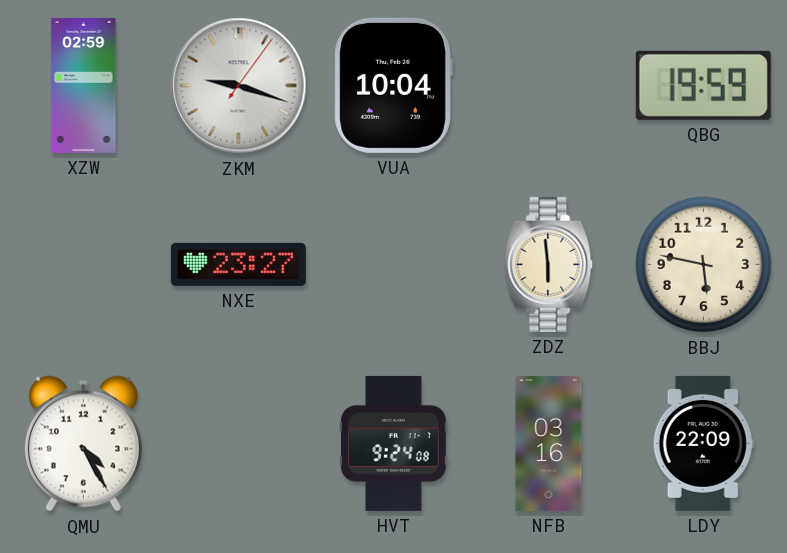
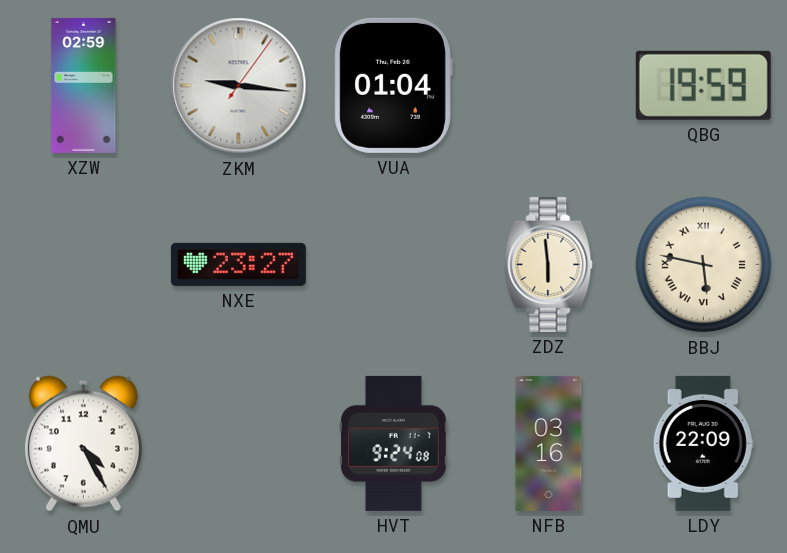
ZKM: 9:18 -> 9:16 (239, 86)
VUA: 10:04 -> 01:04 (393, 85)
BBJ numerals: Arabic -> Roman (704, 265)
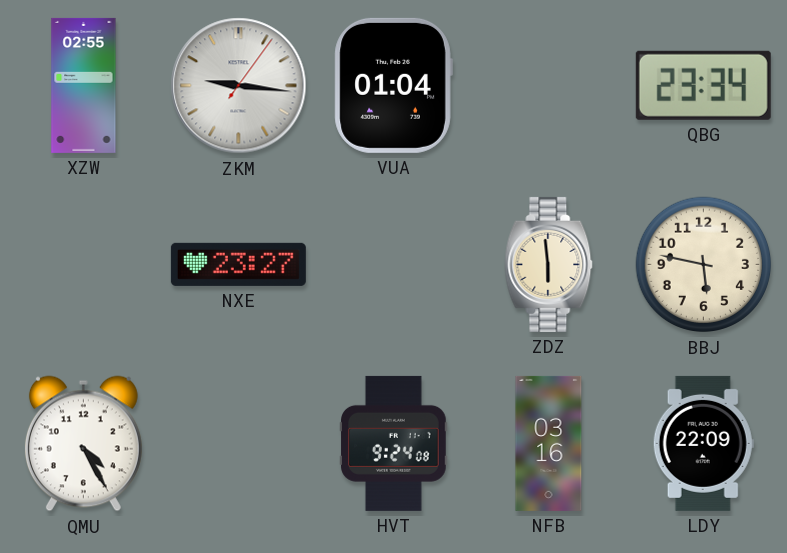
XZW: 02:59 -> 02:55 (84, 85)
QBG: 19:59 -> 23:34 (703, 85)
BBJ numerals: Roman -> Arabic (704, 265)
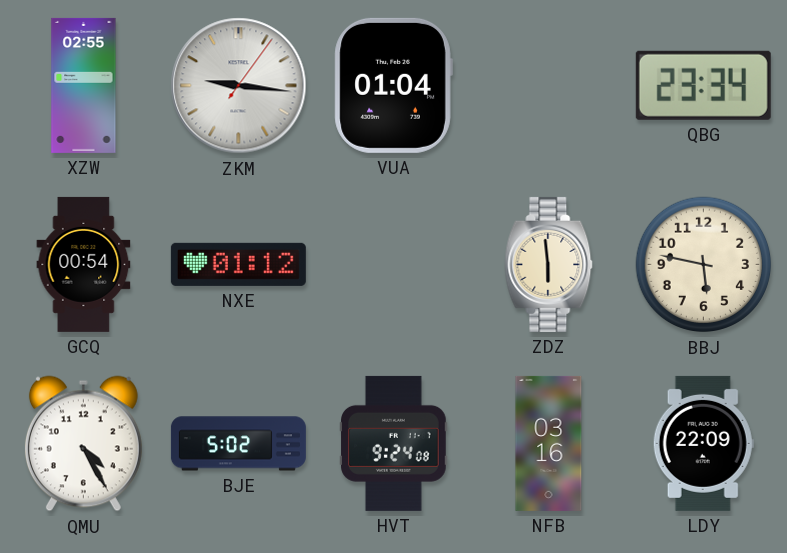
GCQ: none -> 00:54 (84, 264)
NXE: 23:27 -> 01:12 (238, 264)
BJE: none -> 5:02 (238, 444)
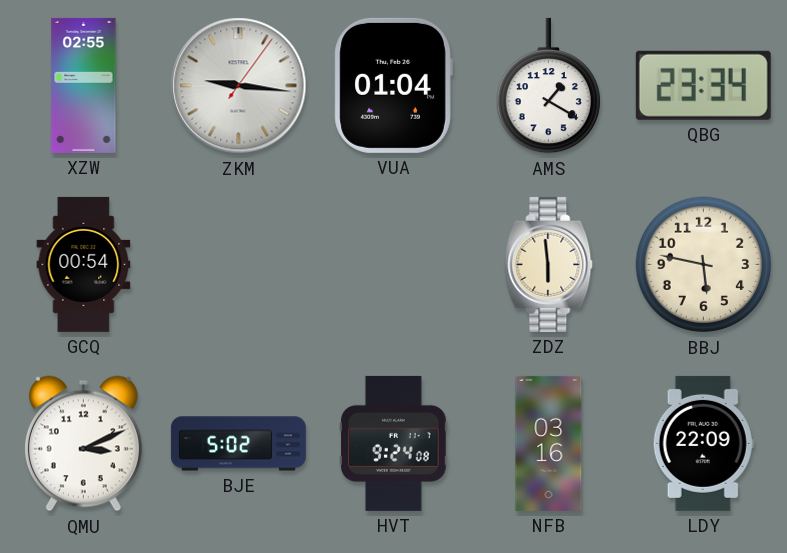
AMS: none -> 1:20 (548, 86)
NXE: 01:12 -> none (238, 264)
QMU: 4:25 -> 3:11 (83, 444)
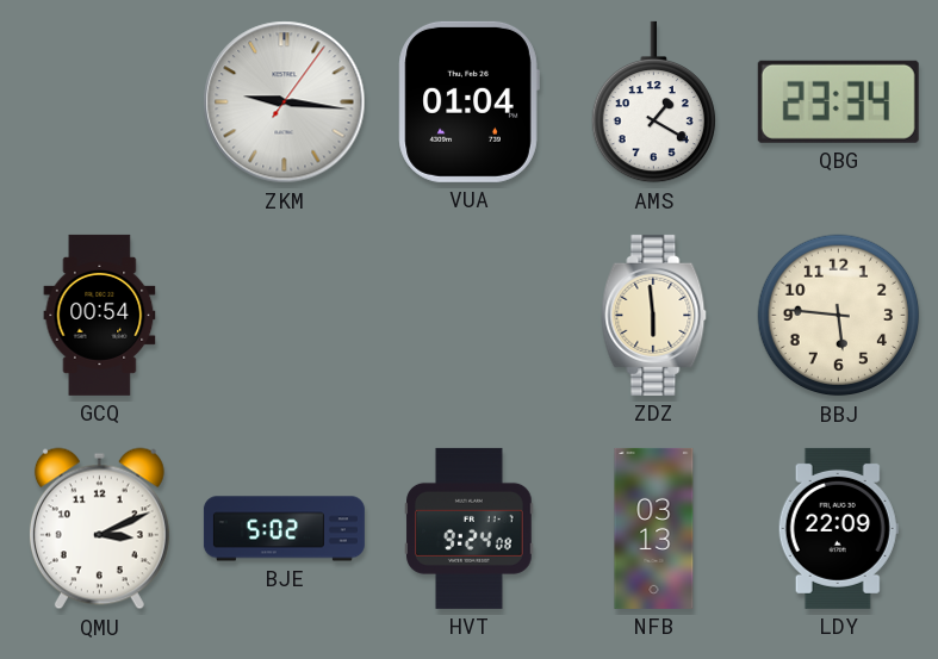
XZW: 02:55 -> none (84, 85)
BBJ: 5:47 -> 5:46 (839, 316)
NFB: 03:16 -> 03:13 (654, 528)
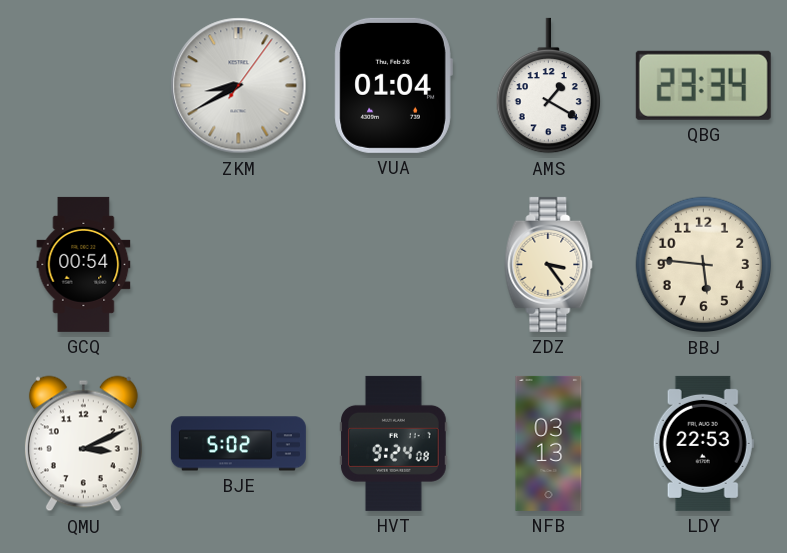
ZKM: 9:16 -> 8:40 (239, 86)
ZDZ: 5:59 -> 3:24 (549, 264)
LDY: 22:09 -> 22:53 (703, 443)
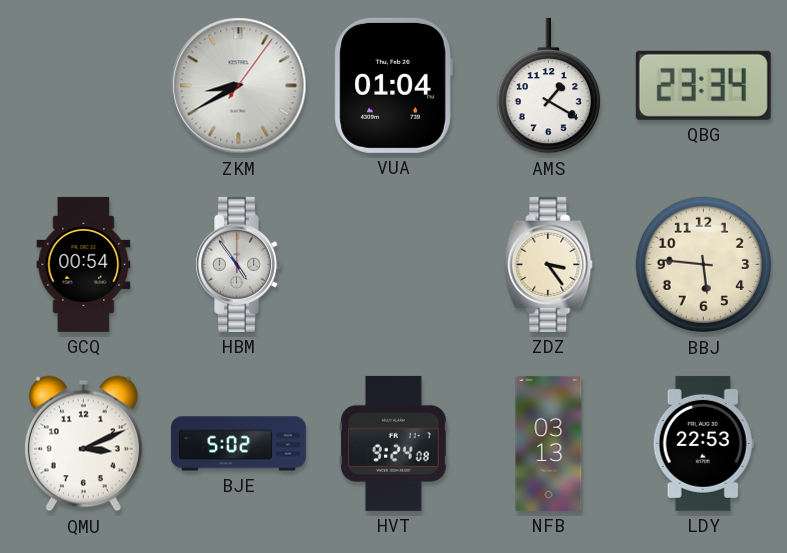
HBM: none -> 4:54 (238, 264)
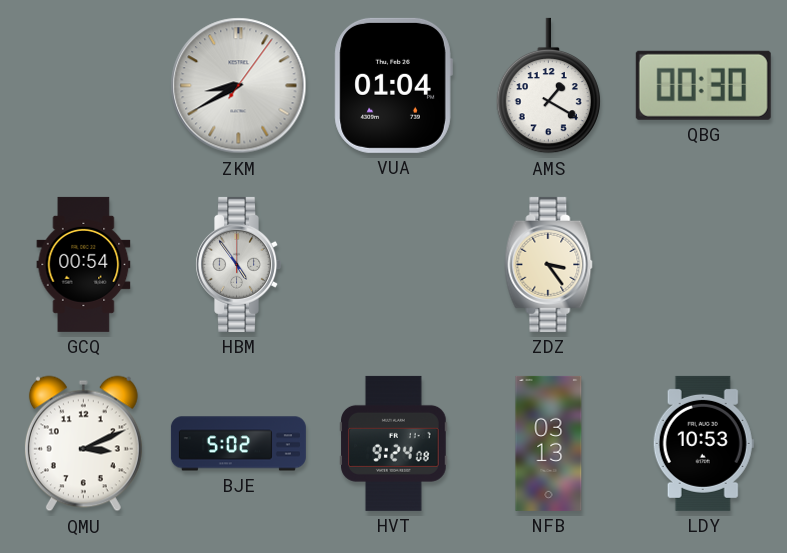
QBG: 23:34 -> 00:30 (703, 85)
BBJ: 5:46 -> none (704, 265)
LDY: 22:53 -> 10:53 (703, 443)
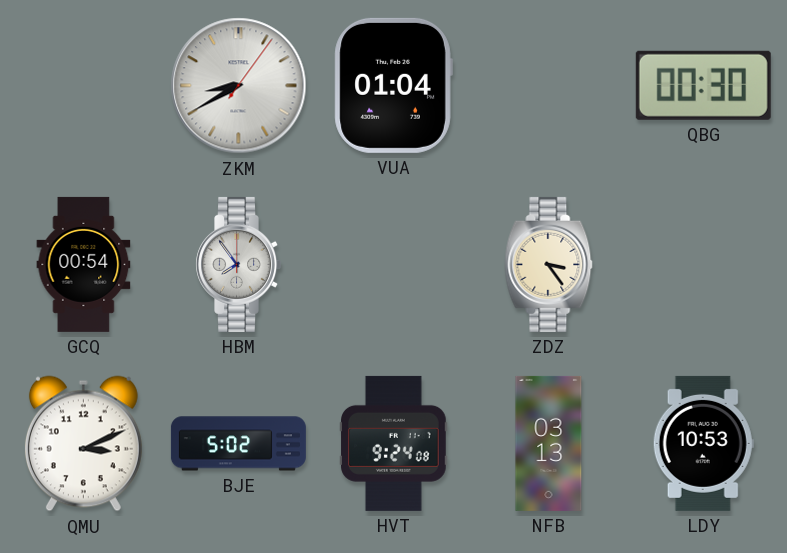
AMS: 1:20 -> none (548, 86)
HBM: 4:54 -> 7:54 (238, 264)
